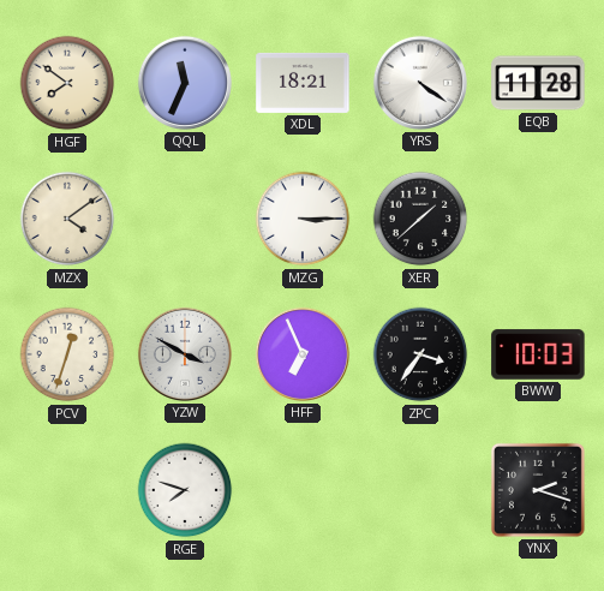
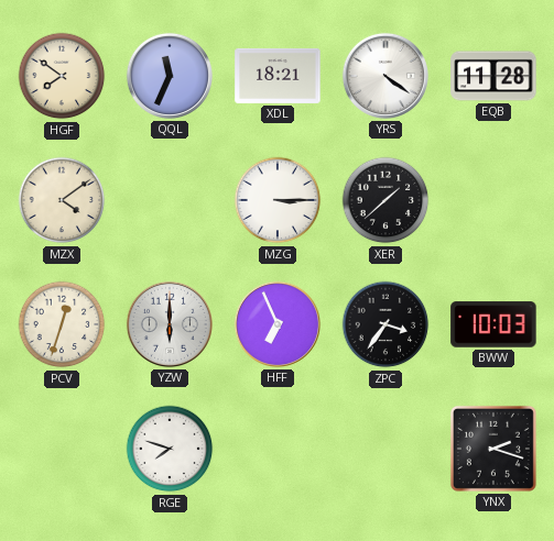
YZW: 3:50 -> 6:00 (170, 324)
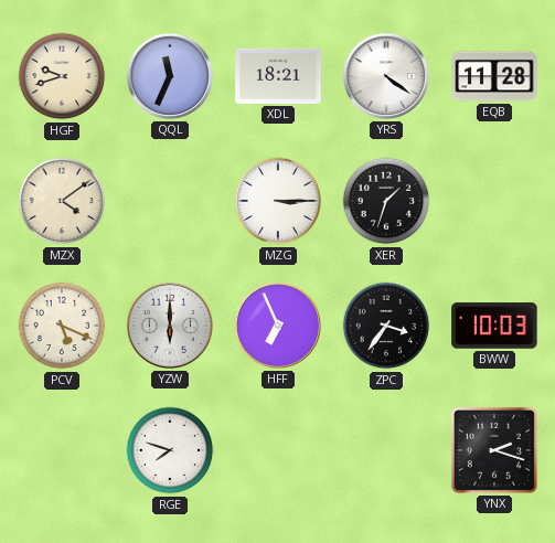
HGF: 7:51 -> 9:42 (62, 76)
XER: 1:38 -> 1:33 (386, 201)
PCV: 12:33 -> 5:19 (62, 326)
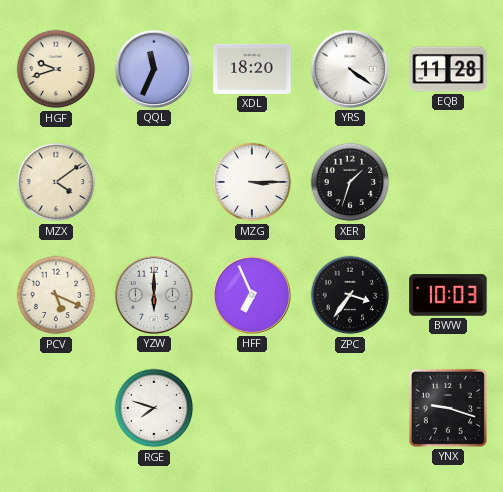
XDL: 18:21 -> 18:20 (252, 69)
YNX: 2:18 -> 9:18 (448, 408)
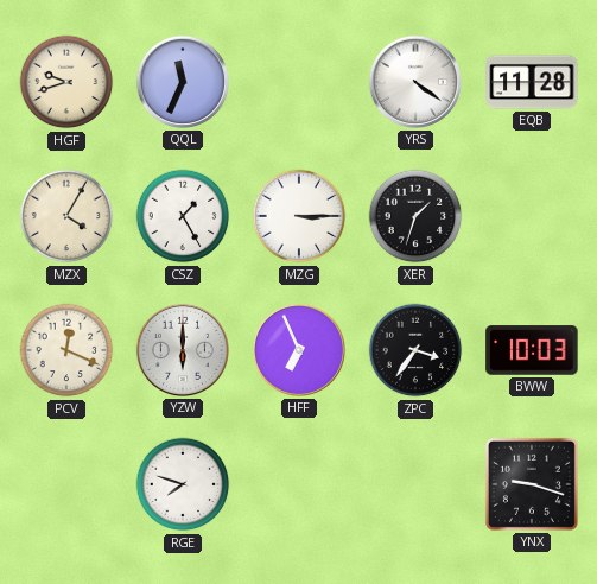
XDL: 18:20 -> none (252, 69)
MZX: 4:09 -> 4:05 (66, 216)
CSZ: none -> 1:25 (183, 216)
PCV: 5:19 -> 12:19 (66, 350)
